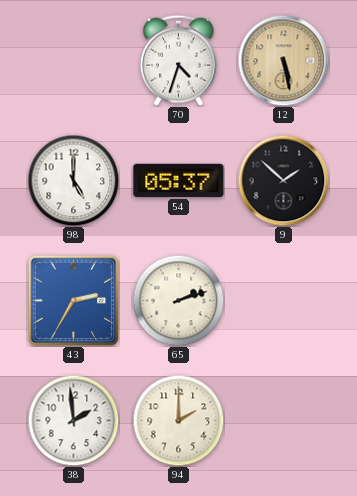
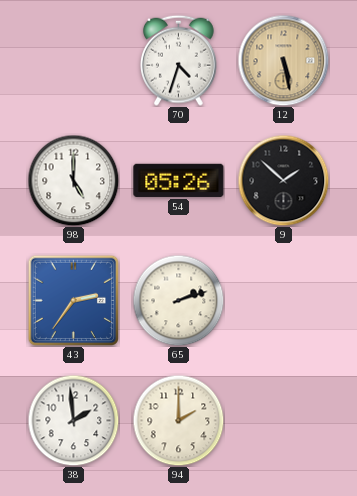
54: 05:37 -> 05:26 (179, 180)
43: 2:35 -> 2:36 (73, 300)
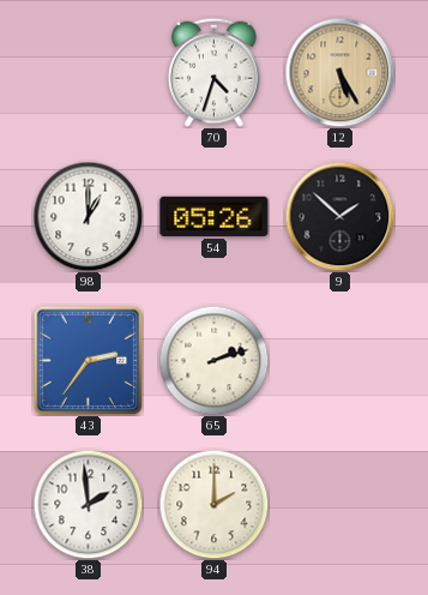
12: 5:28 -> 5:25 (339, 72)
98: 5:00 -> 1:00 (88, 216)
